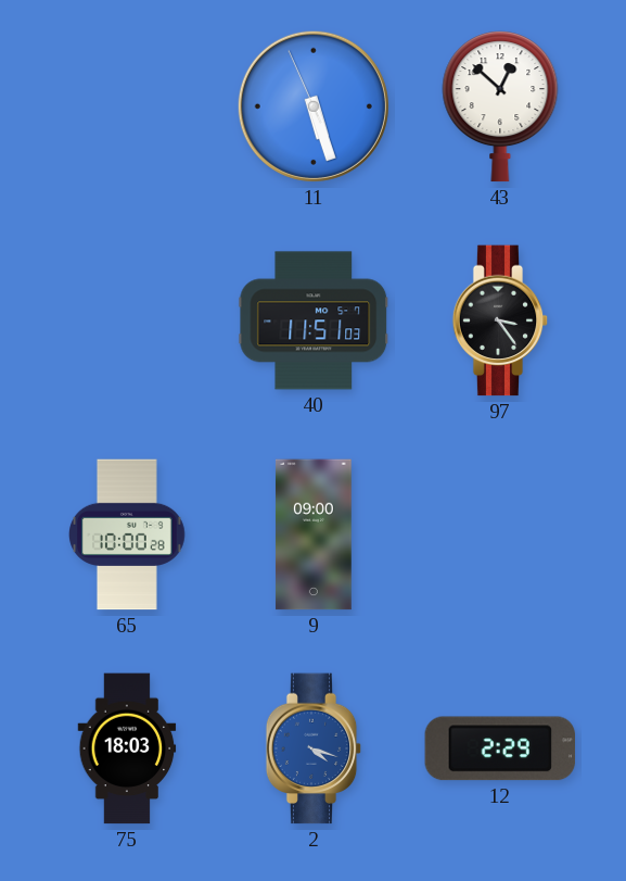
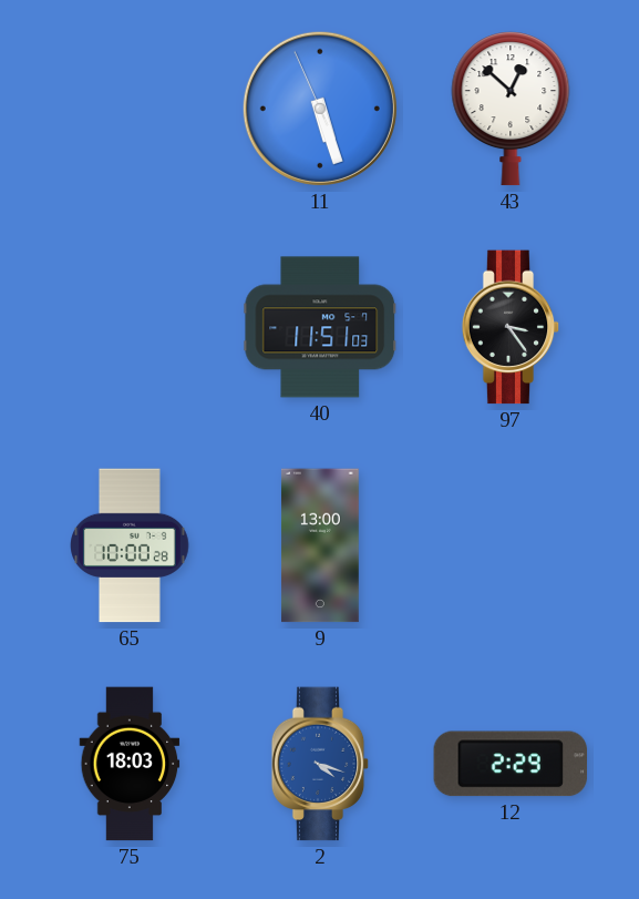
9: 09:00 -> 13:00 (321, 545)
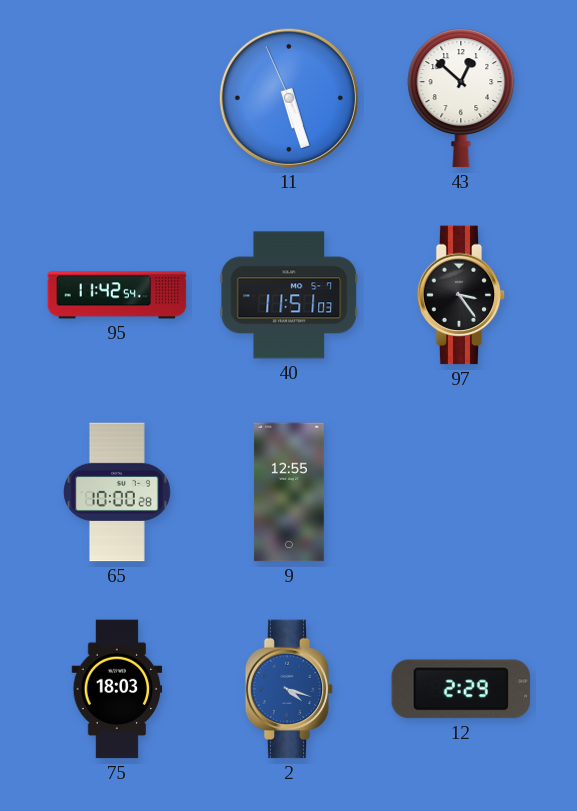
95: none -> 11:42 (117, 295)
9: 13:00 -> 12:55 (290, 492)
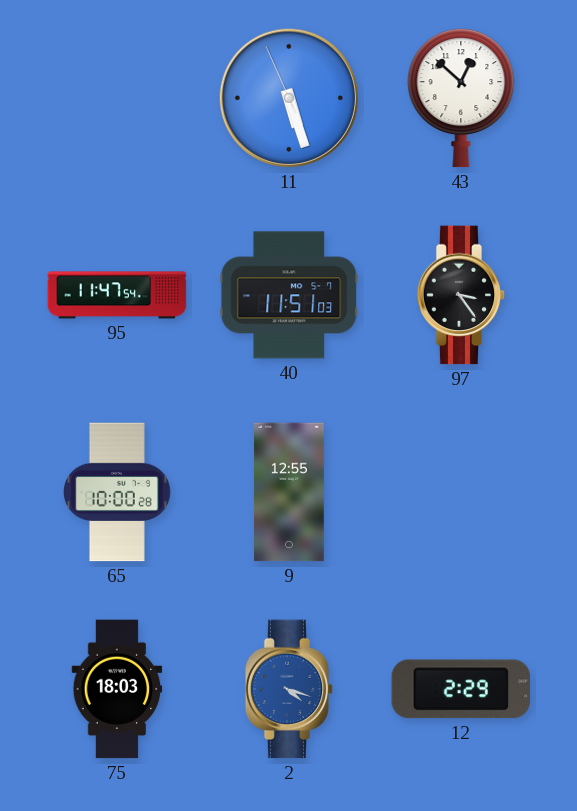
95: 11:42 -> 11:47 (117, 295)
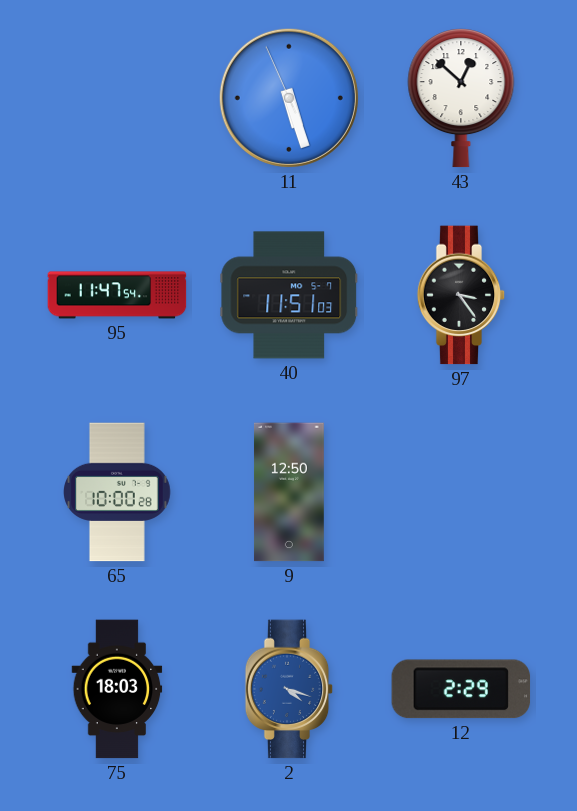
9: 12:55 -> 12:50 (290, 492)
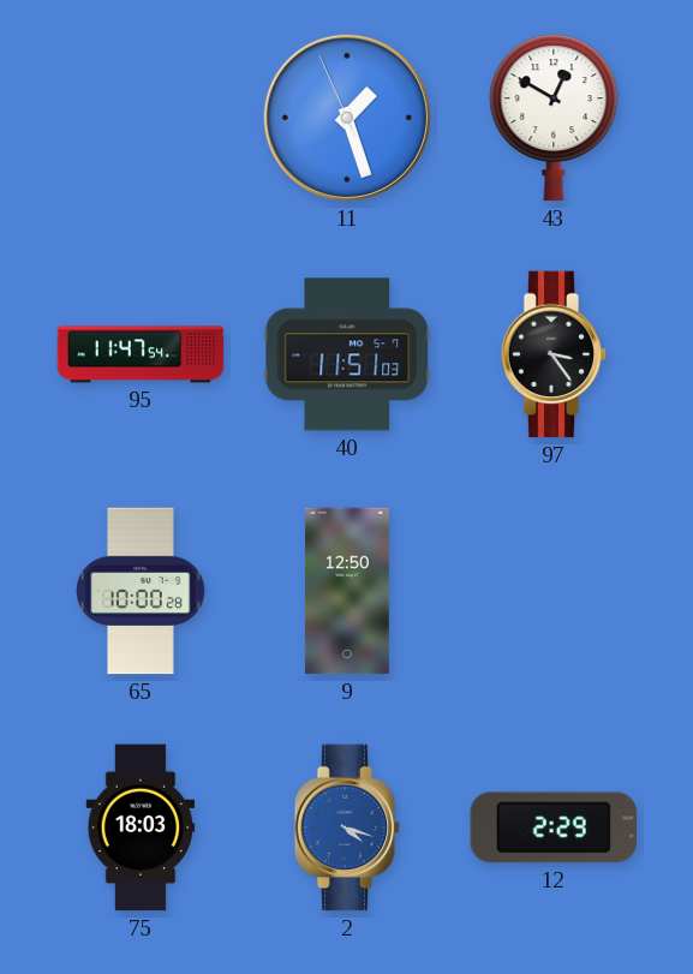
11: 5:26 -> 1:26 (347, 118)
43: 12:52 -> 12:50 (554, 118)
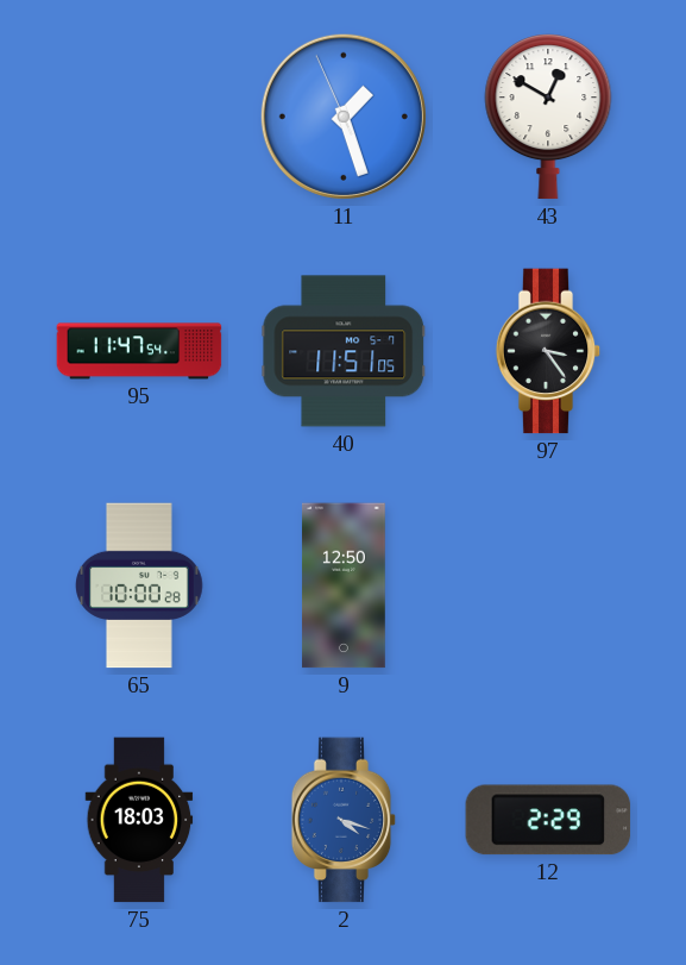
40: 11:51:03 -> 11:51:05 (344, 351)
